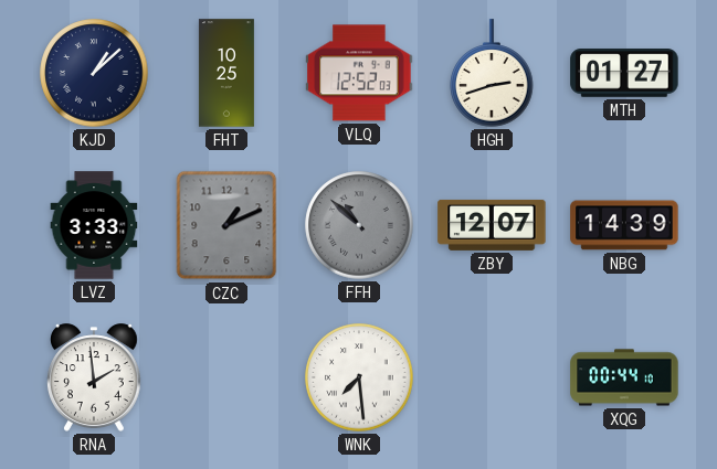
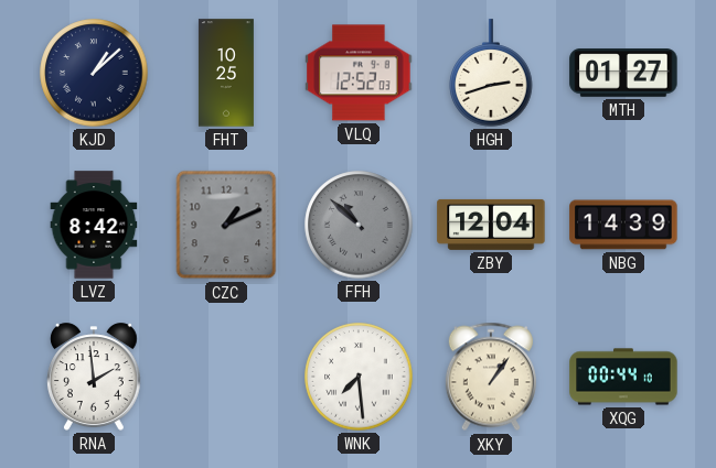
LVZ: 3:33 -> 8:42 (94, 225)
ZBY: 12:07 -> 12:04 (491, 225)
XKY: none -> 1:06 (491, 377)
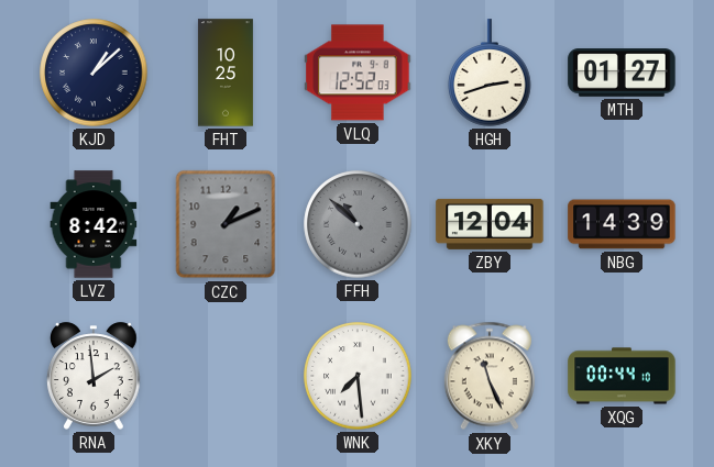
XKY: 1:06 -> 11:26 (490, 376)
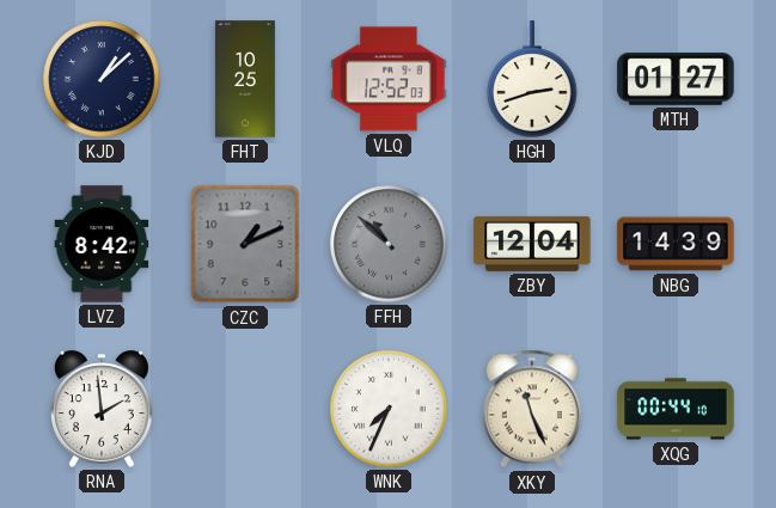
WNK: 7:29 -> 7:34 (389, 409)
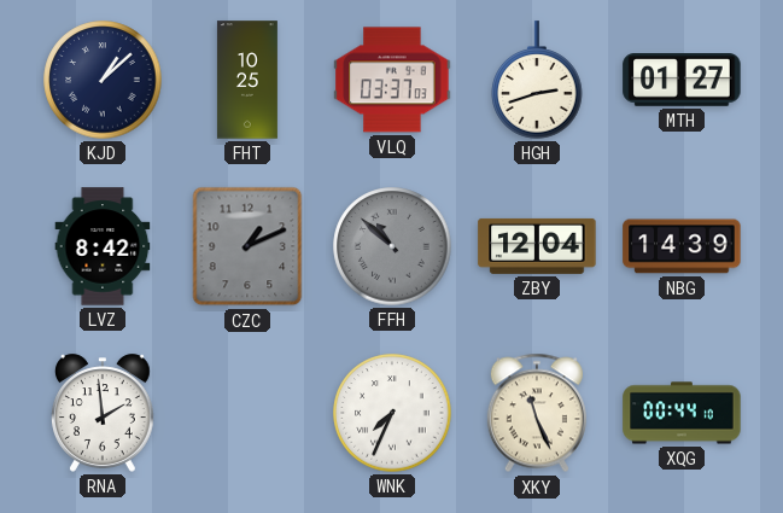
VLQ: 12:52 -> 03:37 (392, 80)
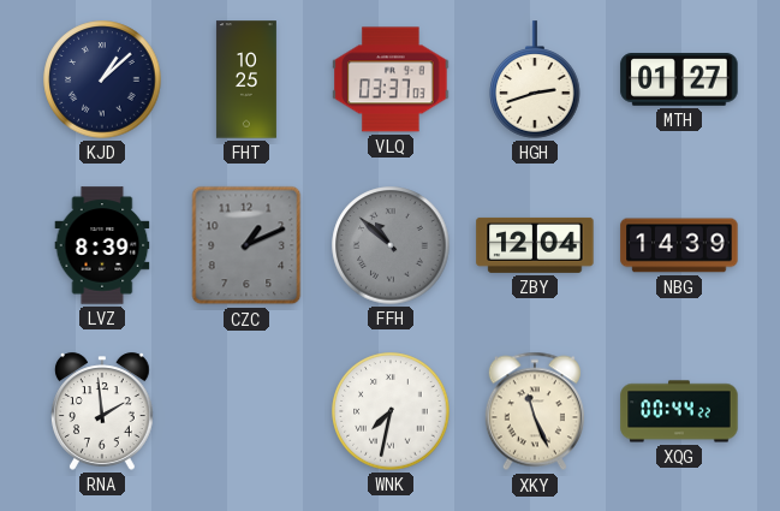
LVZ: 8:42 -> 8:39 (102, 245)
WNK: 7:34 -> 7:32 (391, 411)
XQG: 00:44:10 -> 00:44:22 (679, 411)
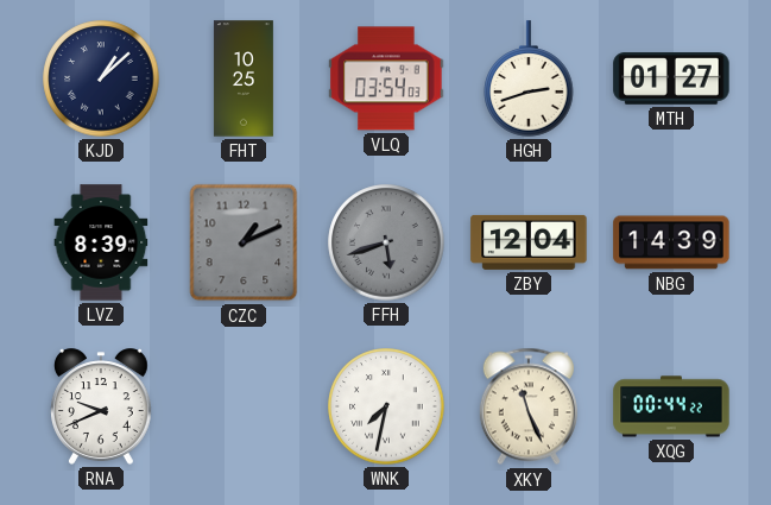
VLQ: 03:37 -> 03:54 (386, 78)
FFH: 10:52 -> 5:42 (386, 242)
RNA: 1:59 -> 9:41 (101, 406)
